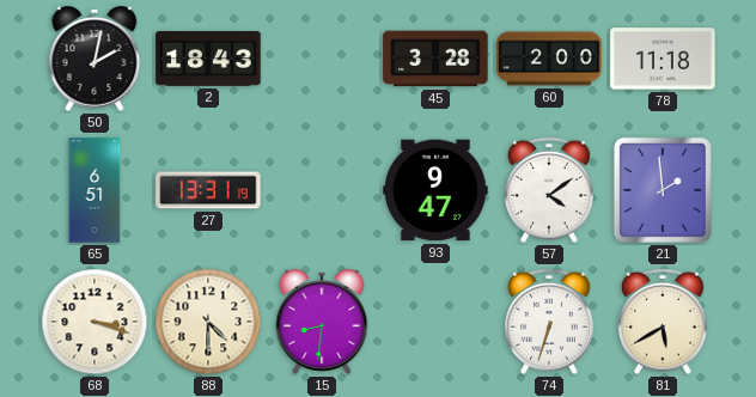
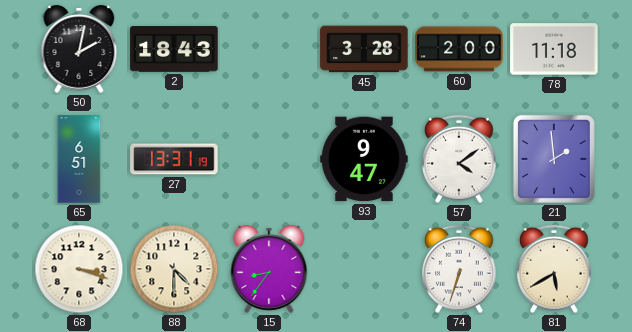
15: 8:31 -> 8:36 (269, 270)
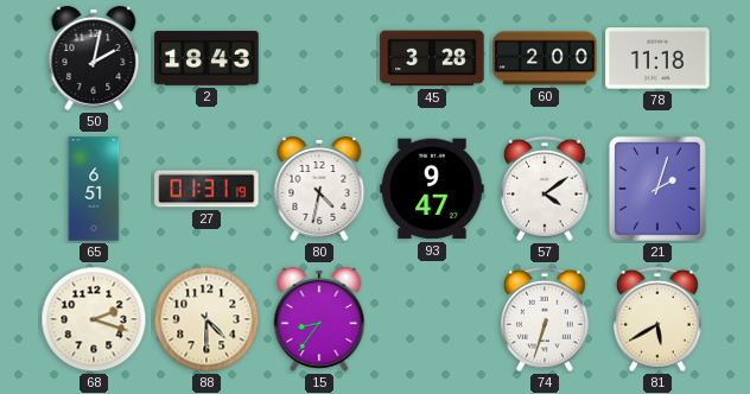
27: 13:31 -> 01:31 (206, 189)
80: none -> 4:32 (319, 190)
21: 1:59 -> 2:03 (657, 189)
68: 3:18 -> 2:18 (94, 319)
